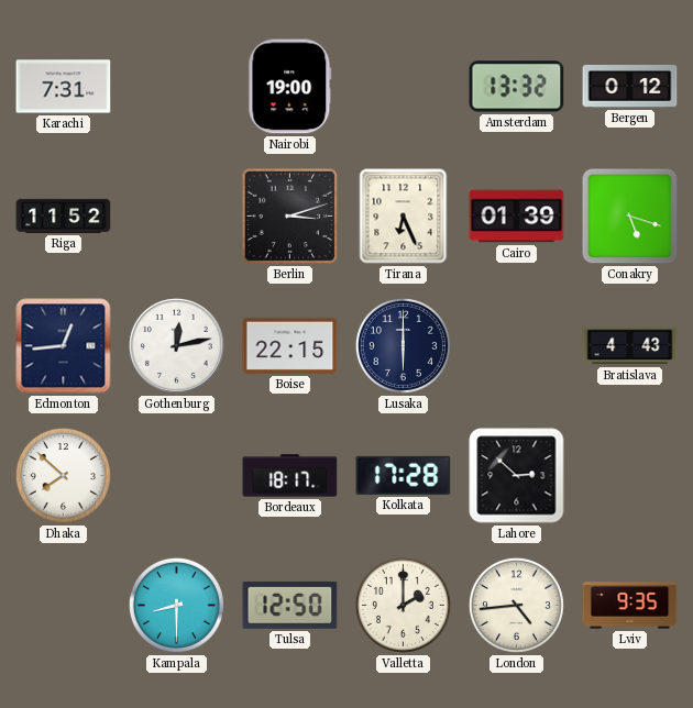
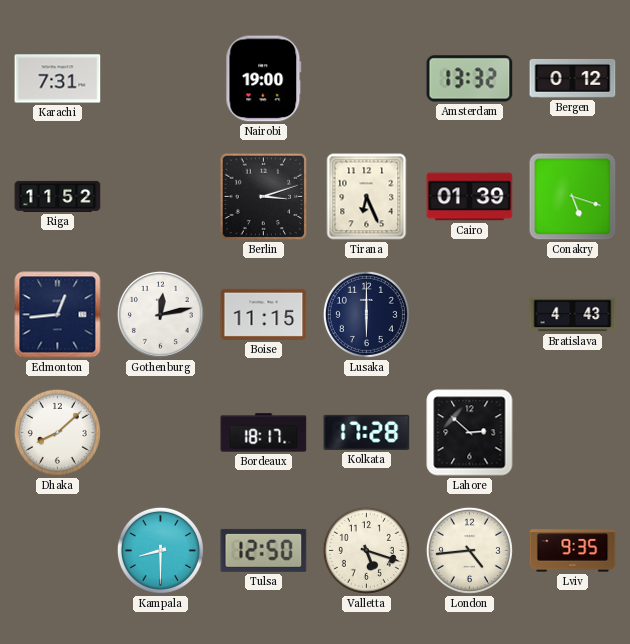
Boise: 22:15 -> 11:15 (264, 314)
Dhaka: 7:52 -> 8:08 (57, 432)
Valletta: 2:00 -> 5:18 (366, 550)
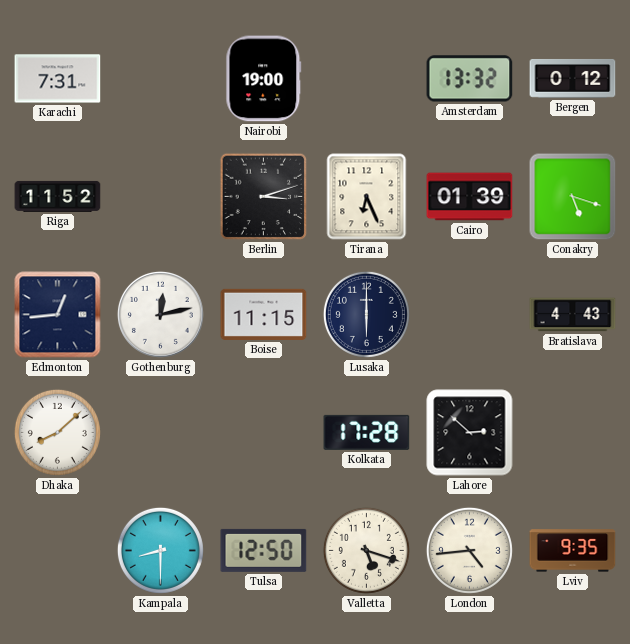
Bordeaux: 18:17 -> none (264, 433)
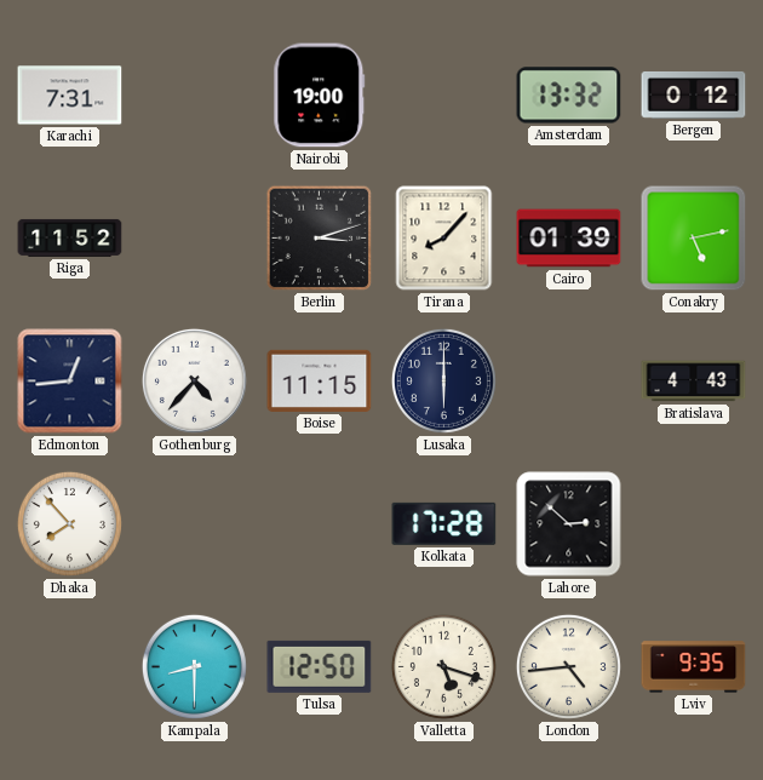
Tirana: 6:26 -> 8:07 (444, 239)
Conakry: 5:18 -> 5:13 (694, 239)
Gothenburg: 12:13 -> 4:37 (194, 380)
Dhaka: 8:08 -> 7:53 (69, 523)
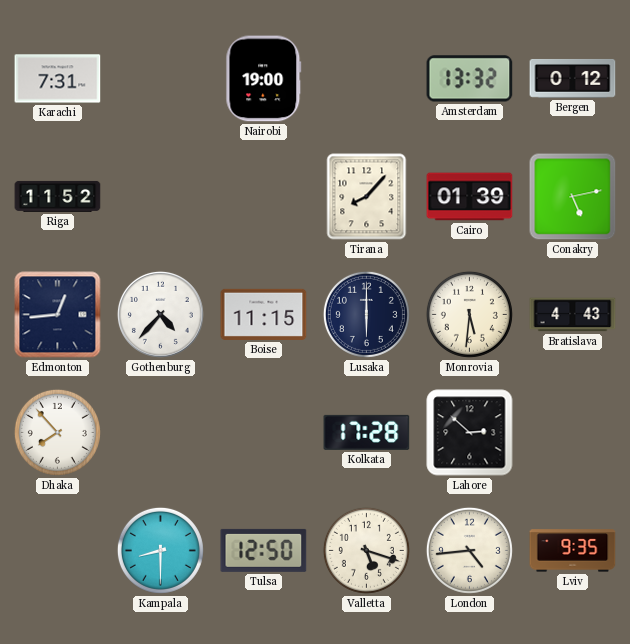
Berlin: 3:12 -> none (320, 239)
Monrovia: none -> 5:31 (469, 314)
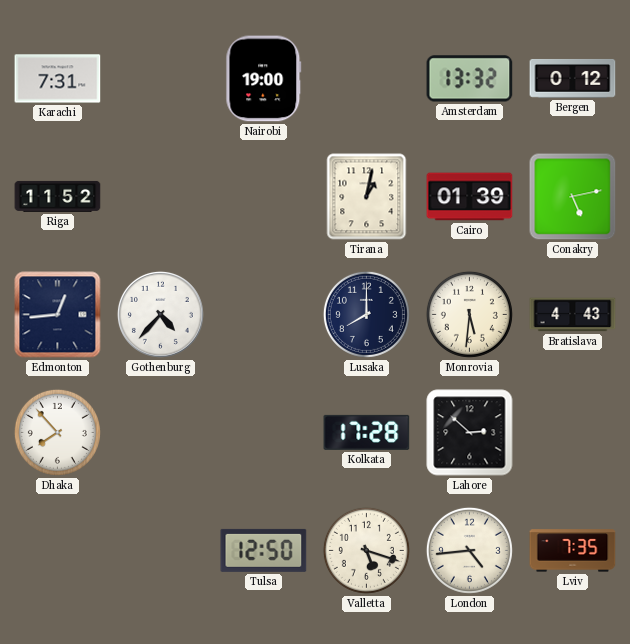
Tirana: 8:07 -> 1:02 (367, 197)
Boise: 11:15 -> none (264, 314)
Lusaka: 6:00 -> 8:00 (366, 314)
Kampala: 8:30 -> none (160, 550)
Lviv: 9:35 -> 7:35 (573, 551)
